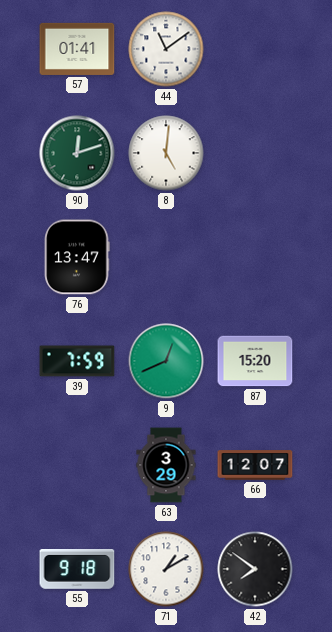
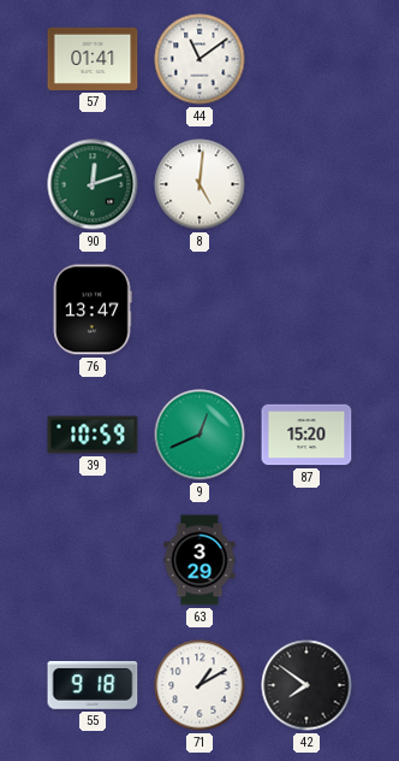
39: 7:59 -> 10:59 (93, 435)
66: 12:07 -> none (255, 465)
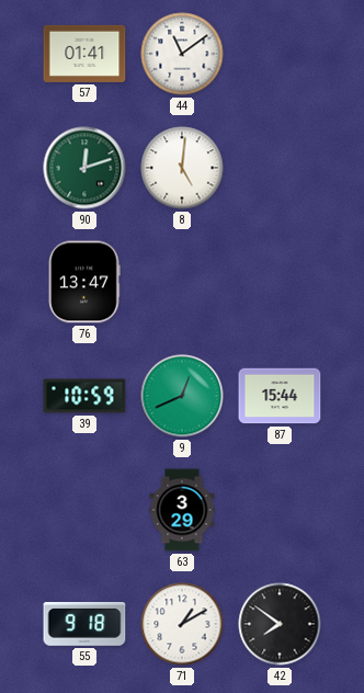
87: 15:20 -> 15:44 (280, 396)
